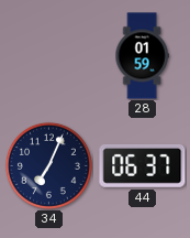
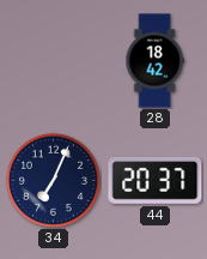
28: 01:59 -> 18:42 (154, 61)
44: 06:37 -> 20:37 (156, 180)
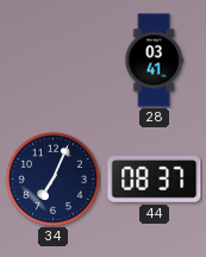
28: 18:42 -> 03:41 (154, 61)
44: 20:37 -> 08:37 (155, 178)
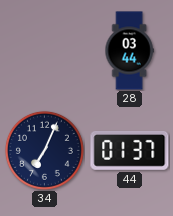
28: 03:41 -> 03:44 (129, 51)
44: 08:37 -> 01:37 (130, 150)
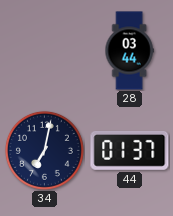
34: 7:04 -> 7:02 (44, 150)
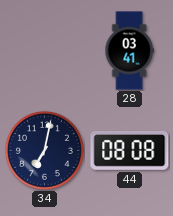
28: 03:44 -> 03:41 (129, 51)
44: 01:37 -> 08:08 (130, 150)
